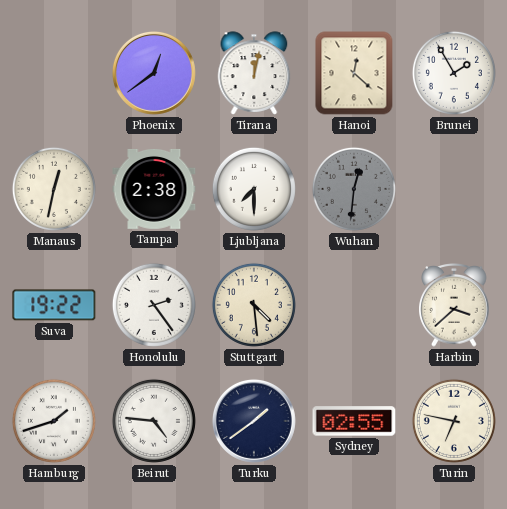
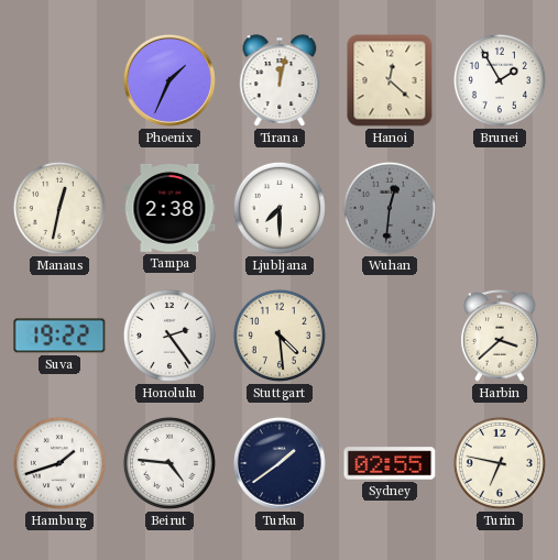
Phoenix: 12:39 -> 1:34 (169, 80)
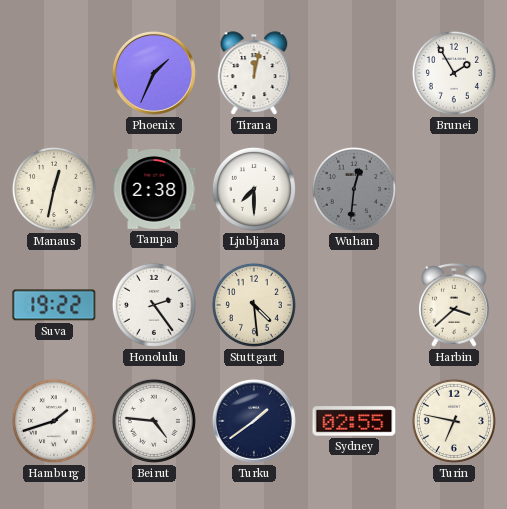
Hanoi: 12:22 -> none (390, 80)
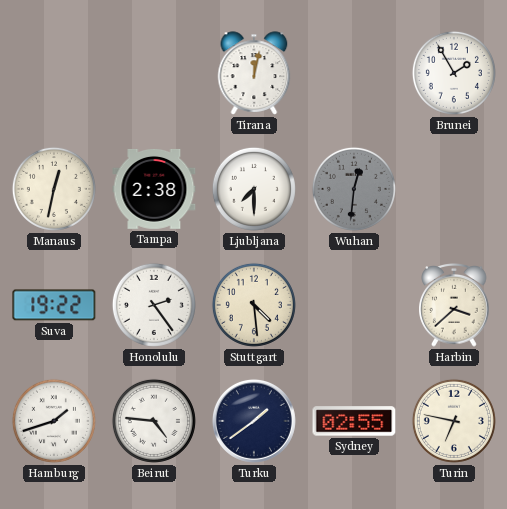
Phoenix: 1:34 -> none (154, 73)
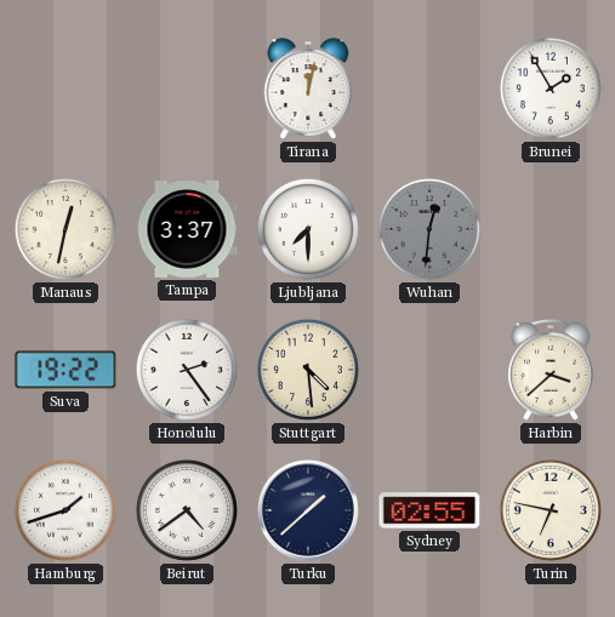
Tampa: 2:38 -> 3:37 (187, 229)
Beirut: 4:46 -> 4:39 (187, 510)
Turku: 1:39 -> 1:38 (308, 510)
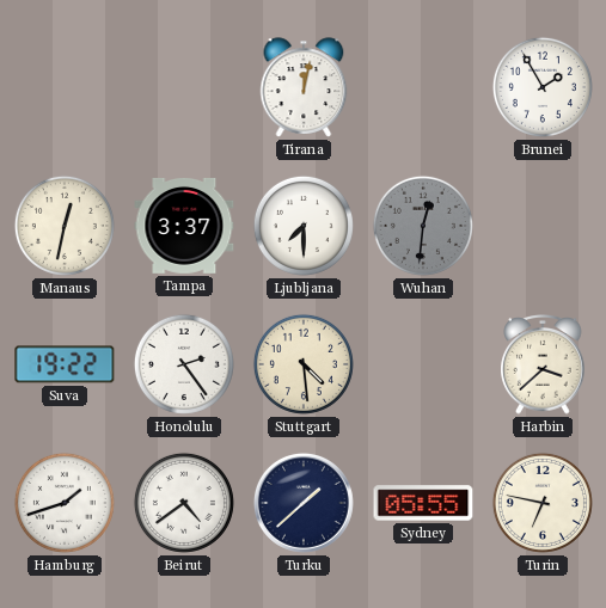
Sydney: 02:55 -> 05:55 (423, 503)
